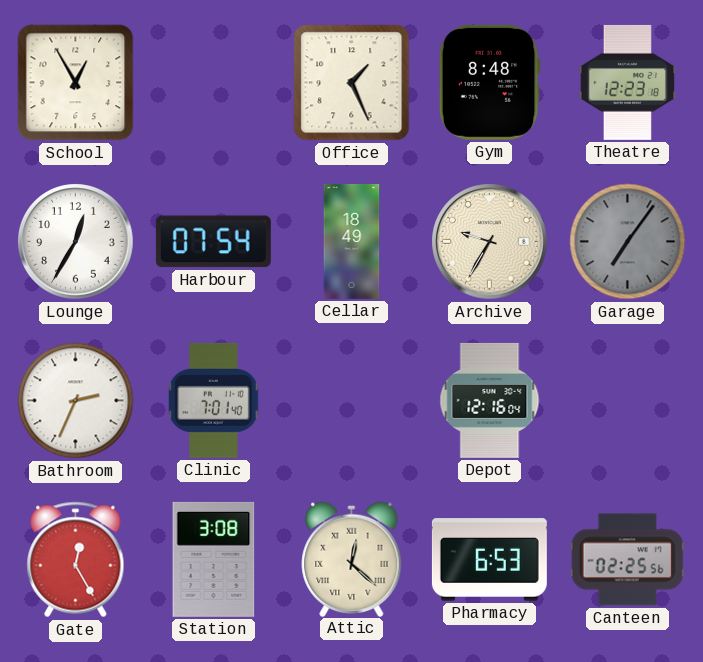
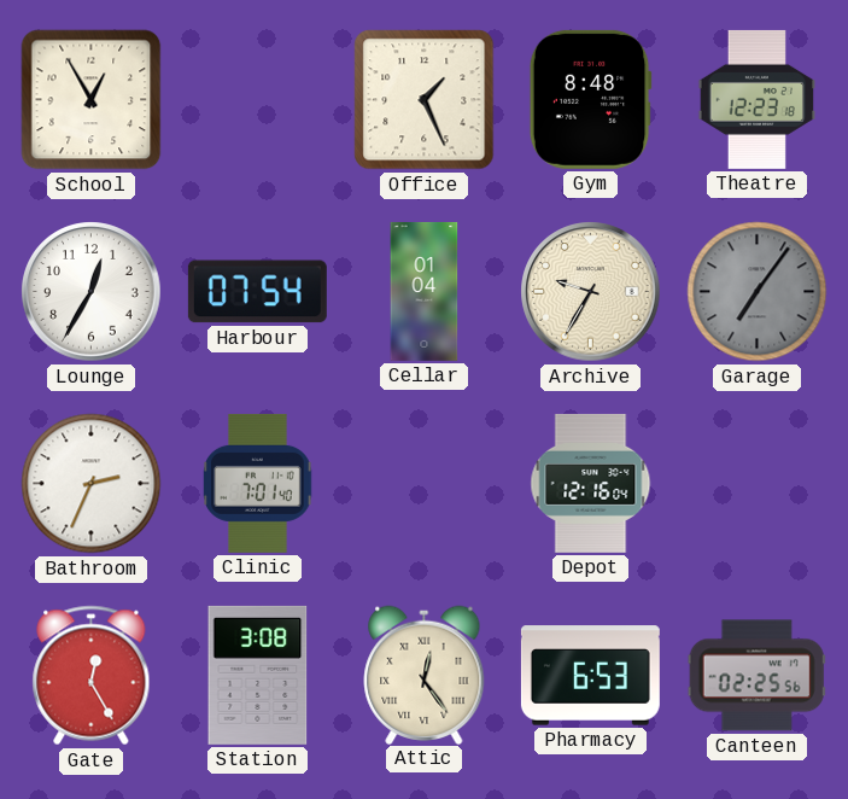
Cellar: 18:49 -> 01:04 (425, 291)
Attic: 12:22 -> 12:24 (425, 675)
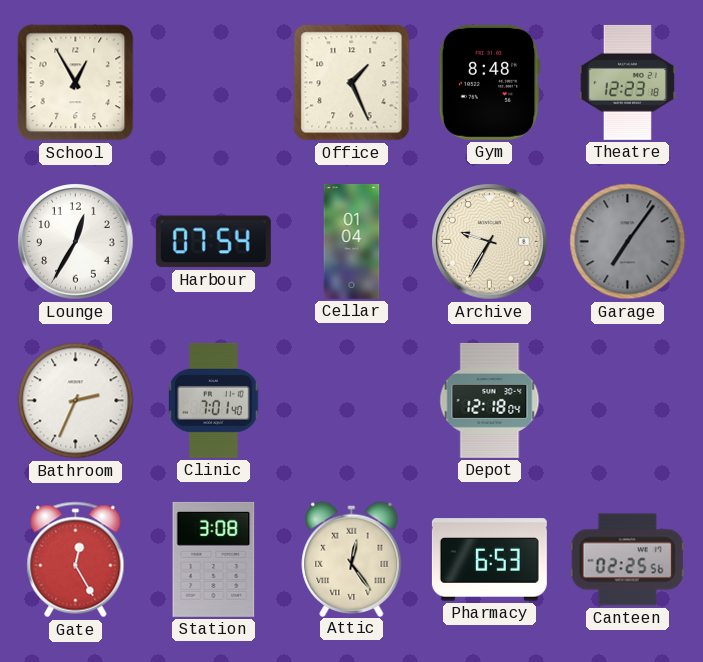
Depot: 12:16 -> 12:18 (490, 400)
